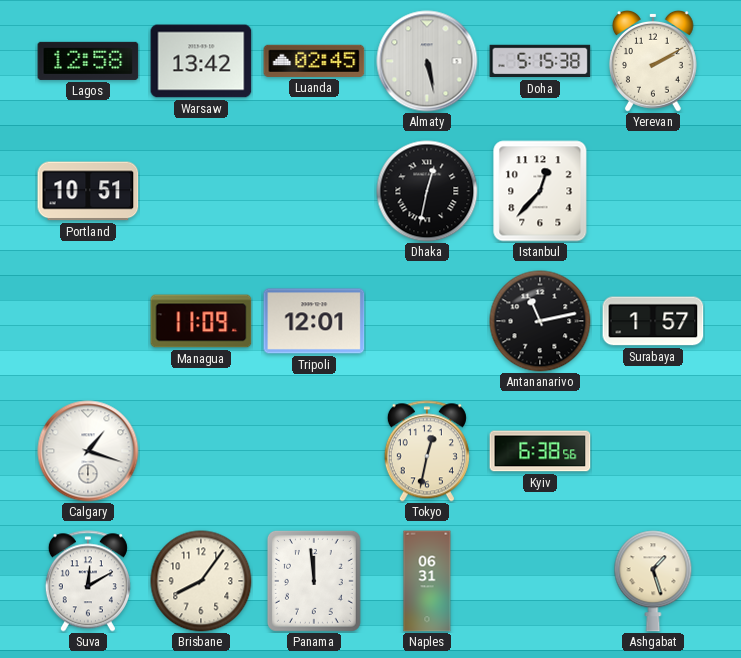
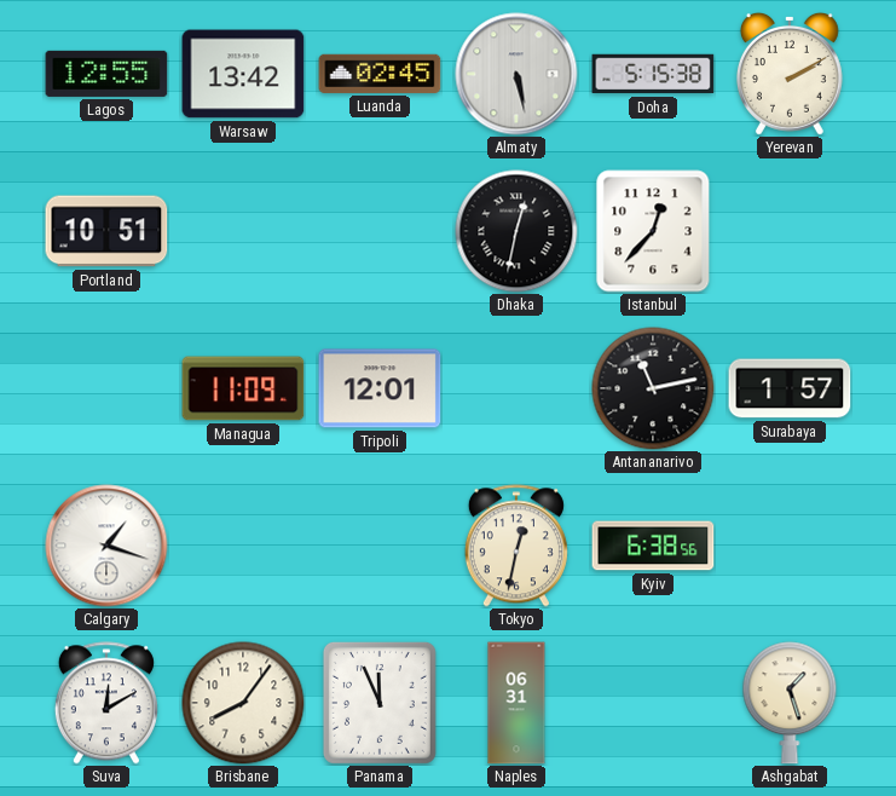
Lagos: 12:58 -> 12:55 (106, 74)
Panama: 11:59 -> 11:56 (380, 703)
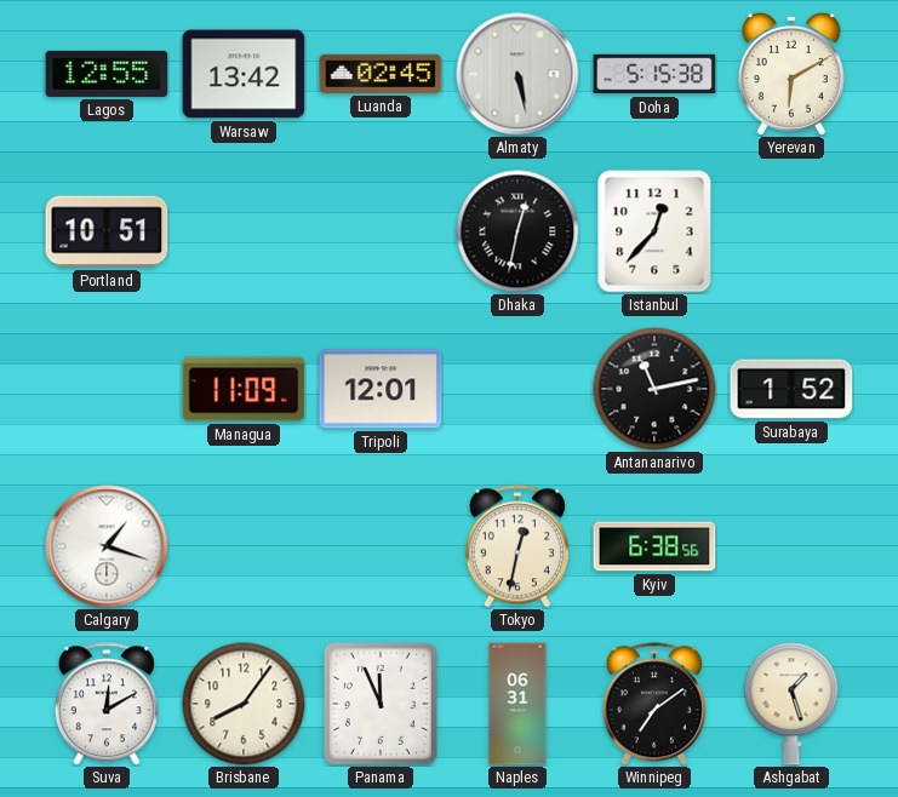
Yerevan: 2:10 -> 6:10 (791, 74)
Surabaya: 1:57 -> 1:52 (791, 389)
Winnipeg: none -> 7:09 (654, 704)
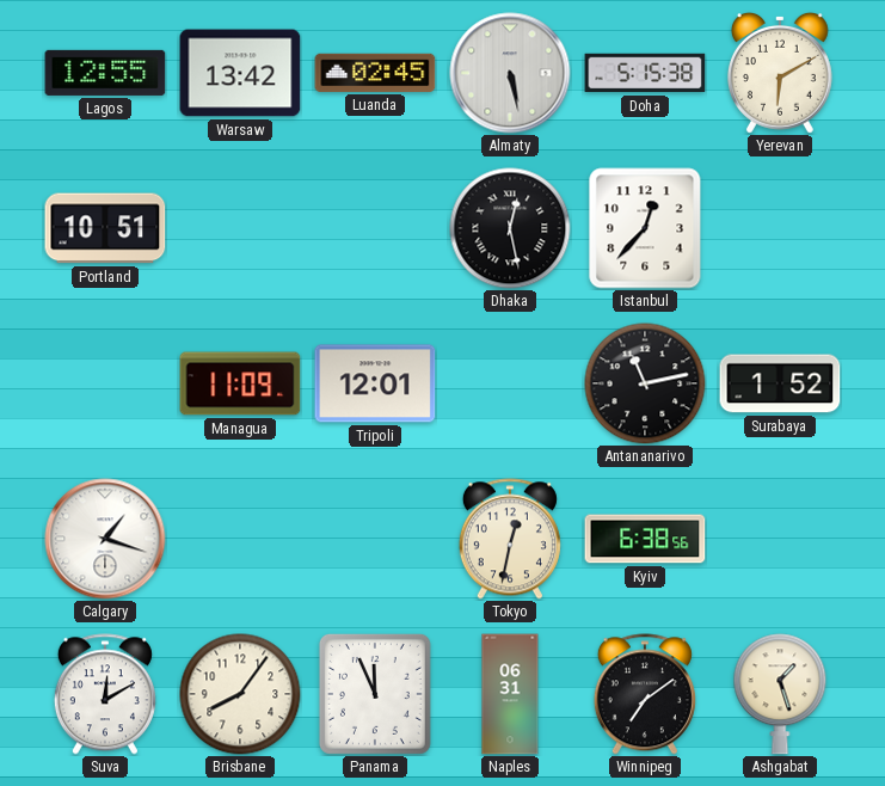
Dhaka: 12:32 -> 12:28 (510, 228)
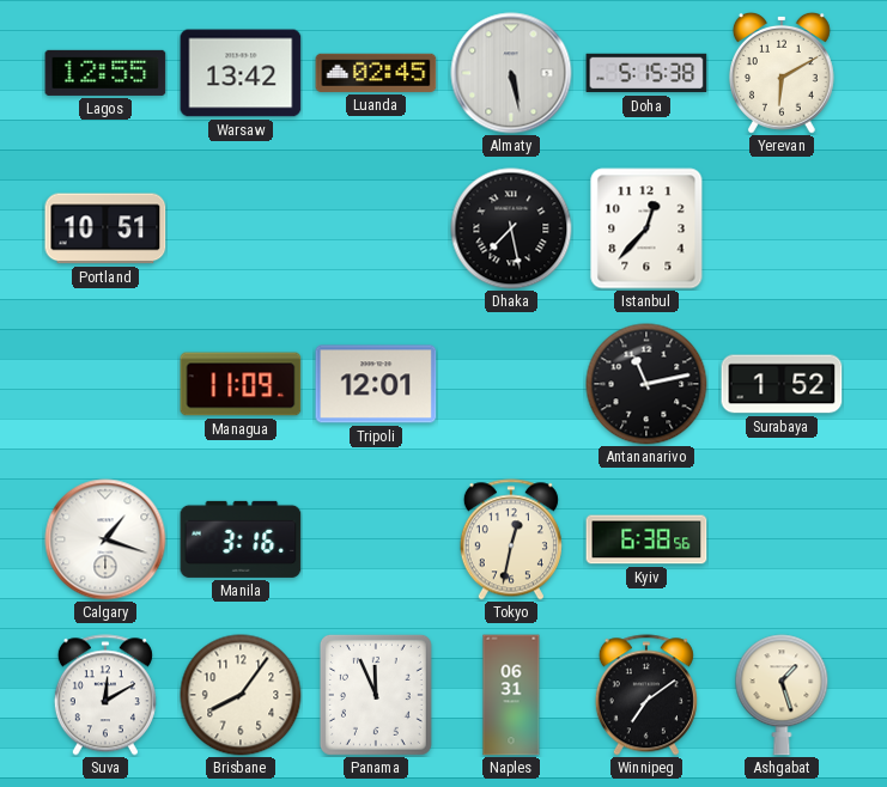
Dhaka: 12:28 -> 7:28 (511, 228)
Manila: none -> 3:16 (241, 539)
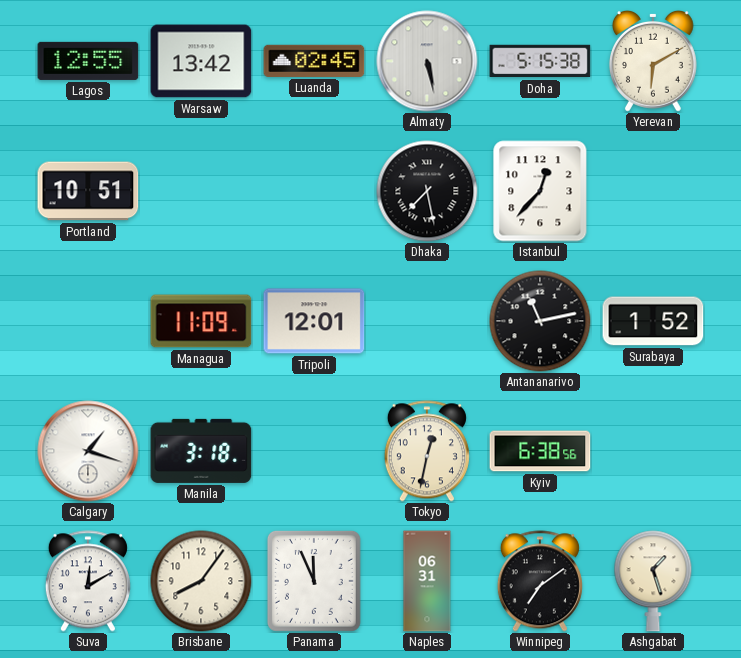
Manila: 3:16 -> 3:18 (201, 451)
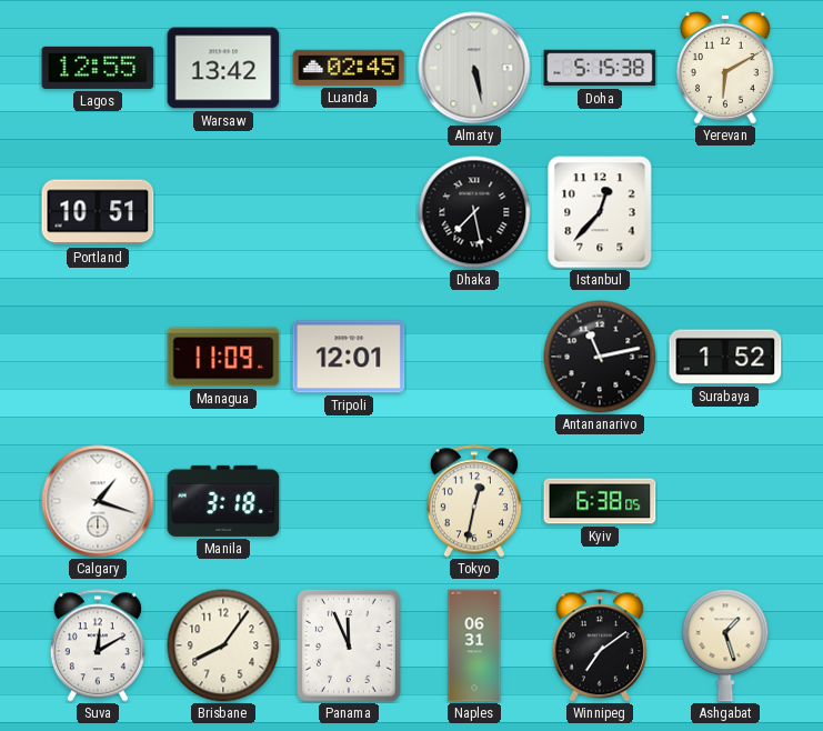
Kyiv: 6:38:56 -> 6:38:05 (600, 501)
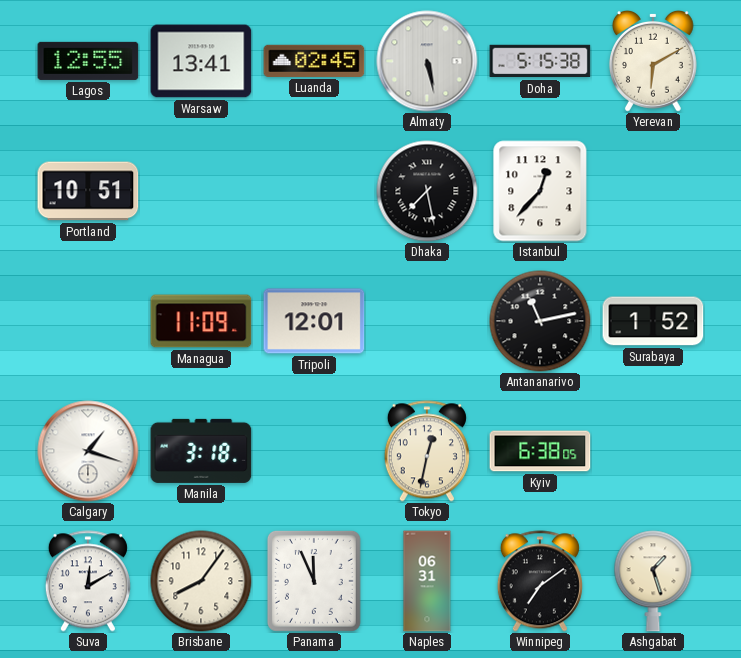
Warsaw: 13:42 -> 13:41 (201, 61)
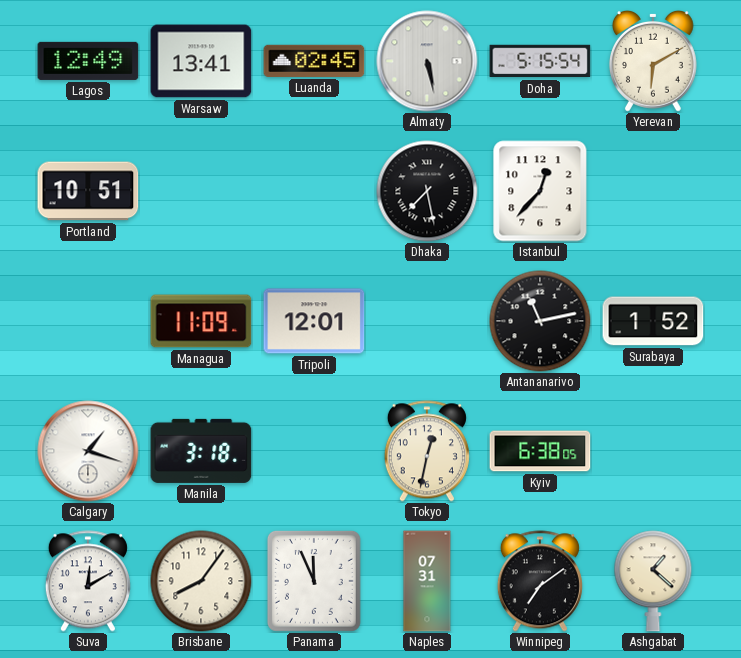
Lagos: 12:55 -> 12:49 (88, 61)
Doha: 5:15:38 -> 5:15:54 (540, 61)
Naples: 06:31 -> 07:31 (427, 581)
Ashgabat: 1:27 -> 1:22 (653, 581)
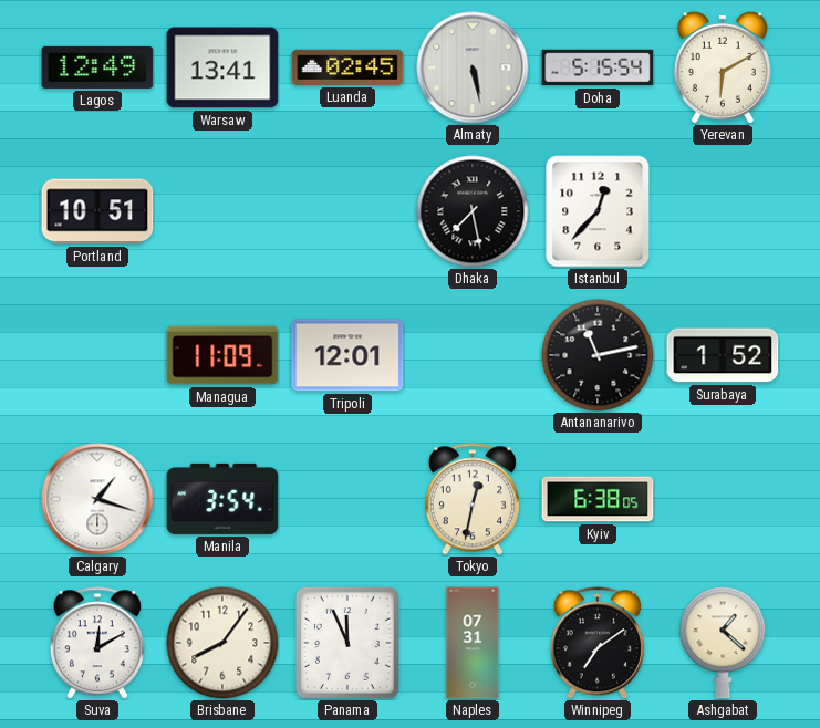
Manila: 3:18 -> 3:54 (222, 499)
